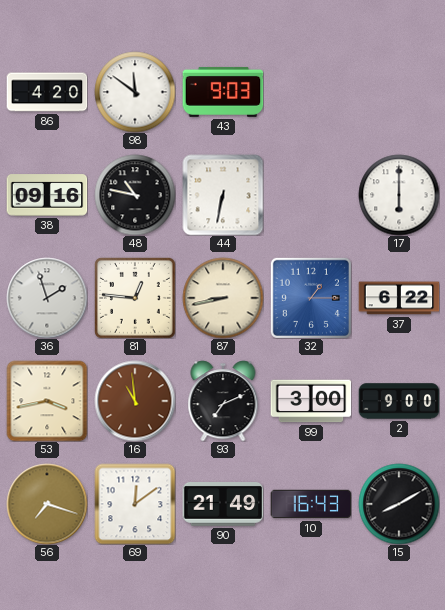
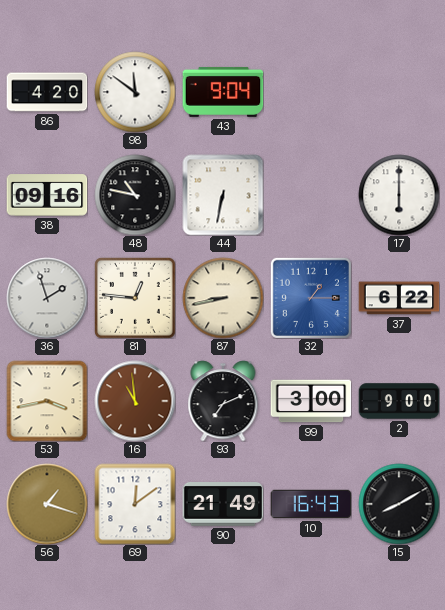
43: 9:03 -> 9:04 (223, 92)
56: 7:18 -> 1:18 (47, 504)
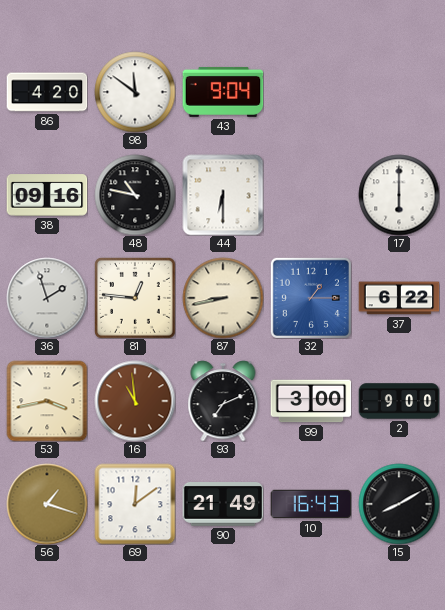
44: 6:32 -> 6:30 (223, 195)
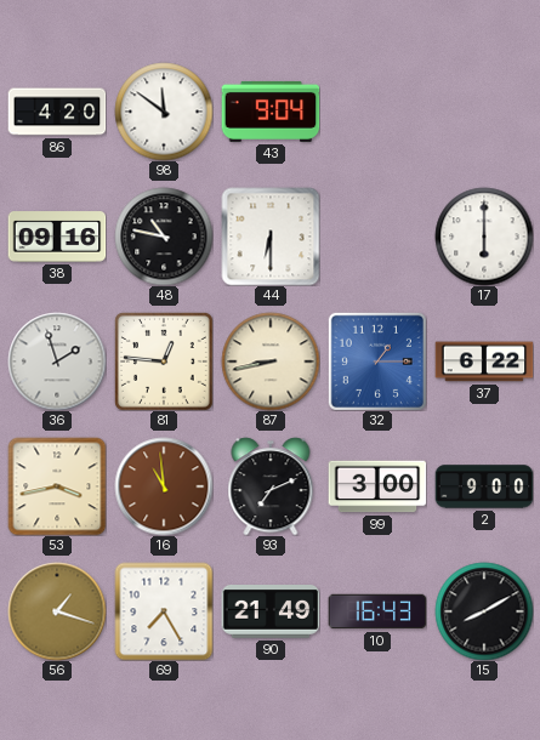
69: 12:09 -> 7:25 (164, 611)
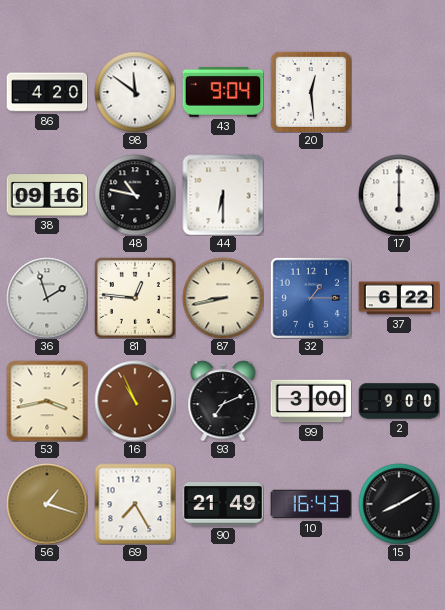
20: none -> 12:29 (311, 92)
16: 10:59 -> 10:56 (135, 401)
